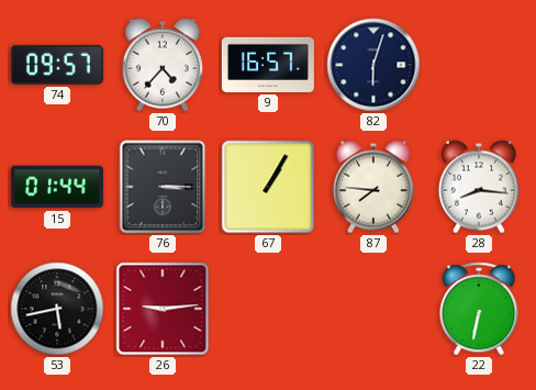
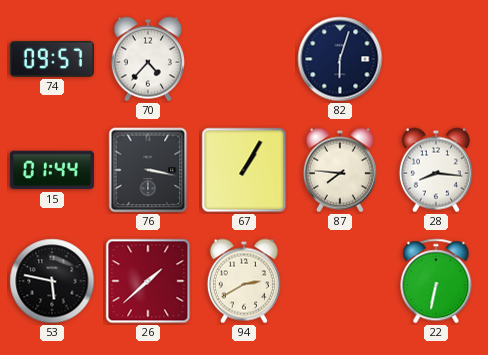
9: 16:57 -> none (268, 65)
76: 3:15 -> 3:17 (148, 170)
53: 5:43 -> 5:47 (52, 281)
26: 9:14 -> 1:38 (148, 281)
94: none -> 2:40 (244, 281)
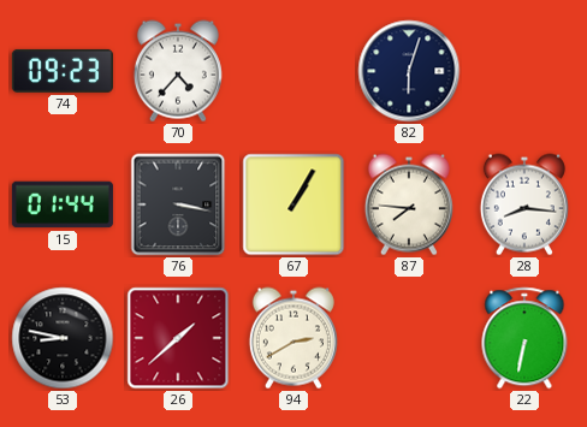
74: 09:57 -> 09:23 (63, 71)
53: 5:47 -> 8:47 (63, 338)
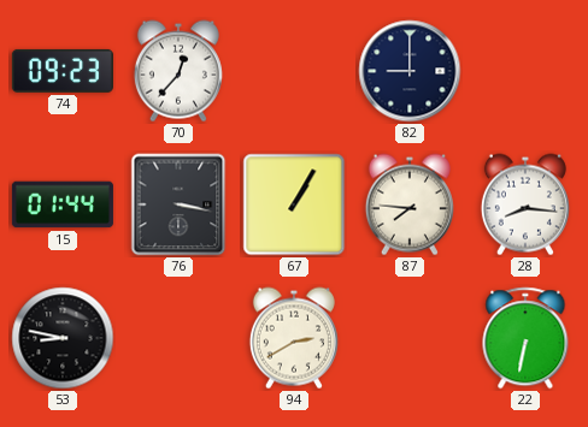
70: 4:37 -> 12:37 (178, 71)
82: 6:03 -> 9:00 (410, 71)
26: 1:38 -> none (178, 338)
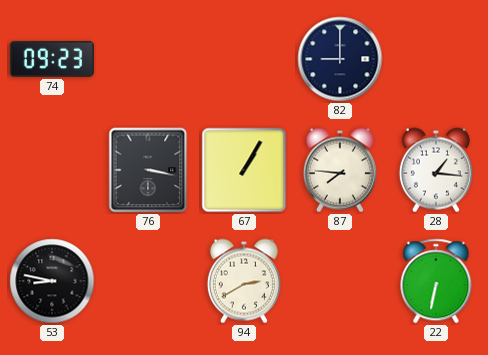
70: 12:37 -> none (178, 71)
15: 01:44 -> none (63, 204)
28: 8:16 -> 1:16 (436, 170)
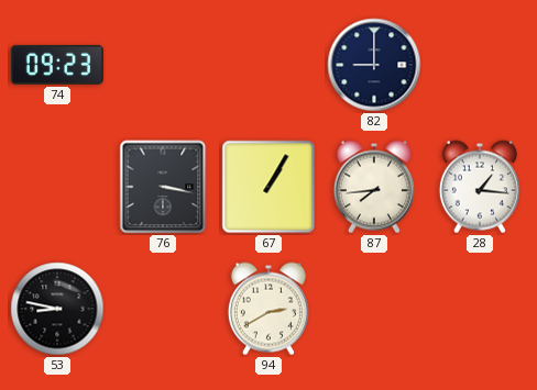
87: 7:46 -> 7:44 (374, 187)
22: 6:32 -> none (436, 281)
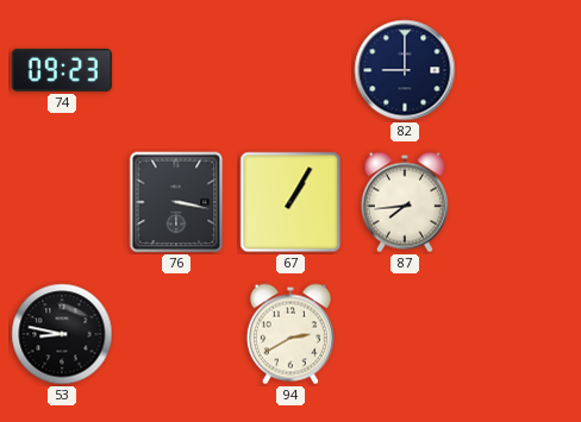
28: 1:16 -> none (480, 187)
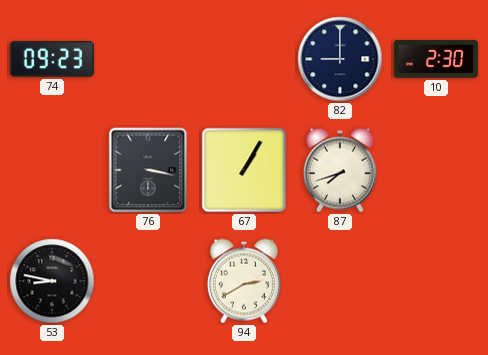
10: none -> 2:30 (436, 59)
87: 7:44 -> 7:42 (340, 170)
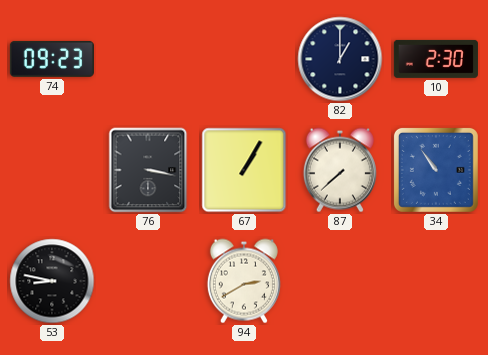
82: 9:00 -> 1:00 (340, 59)
87: 7:42 -> 7:38 (340, 170)
34: none -> 10:54 (436, 170)
